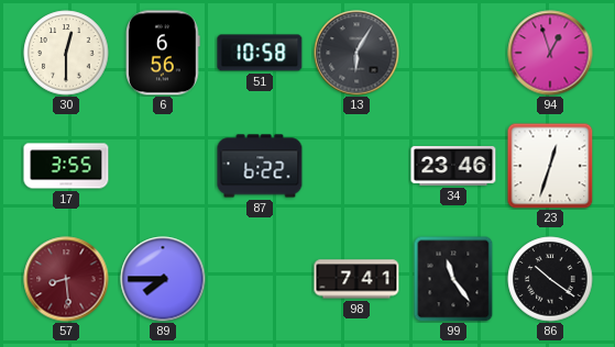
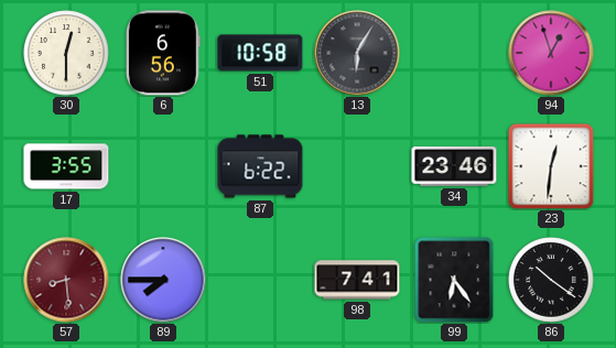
23: 12:33 -> 12:31 (551, 166)
99: 11:24 -> 6:24 (454, 280)
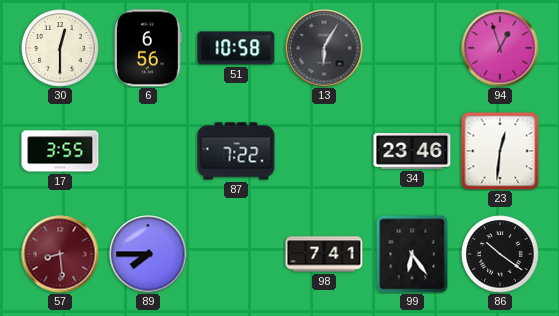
87: 6:22 -> 7:22 (236, 151)
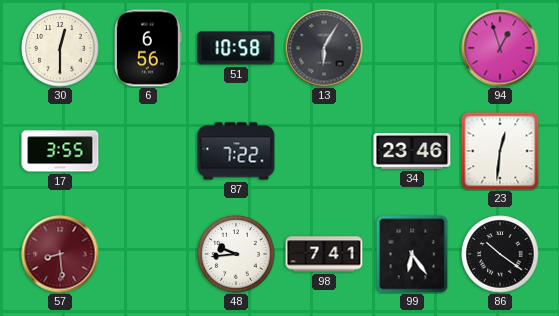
89: 7:45 -> none (148, 254)
48: none -> 9:44 (236, 254)
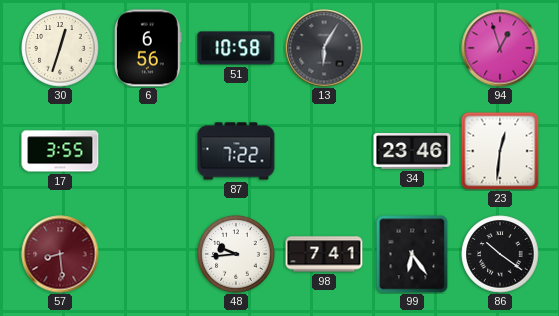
30: 12:30 -> 12:33 (60, 48)
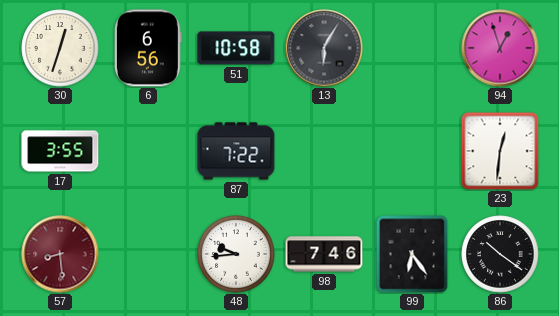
34: 23:46 -> none (412, 151)
98: 7:41 -> 7:46 (324, 254)
